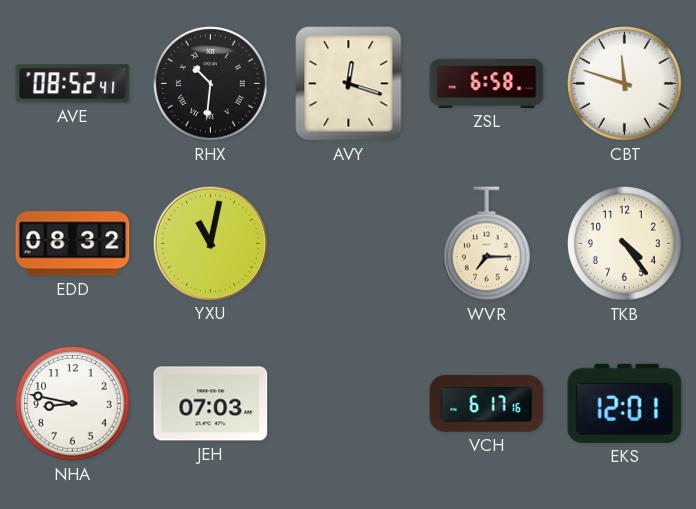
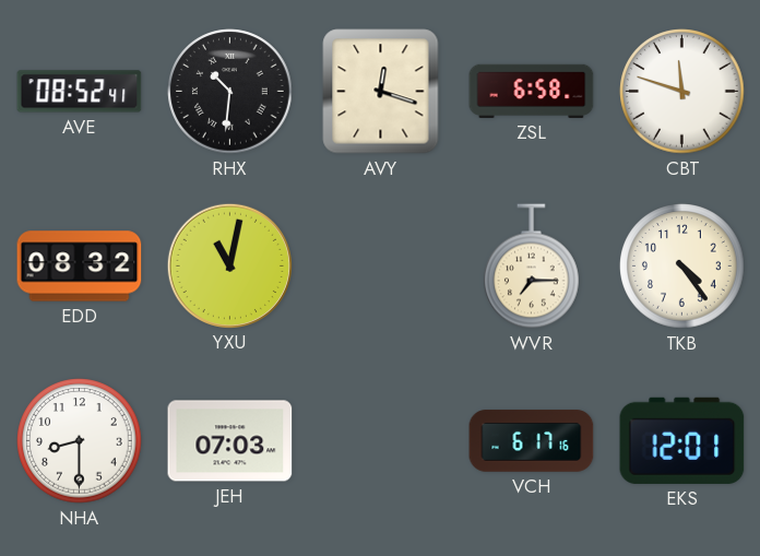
NHA: 8:47 -> 8:30 (80, 441)
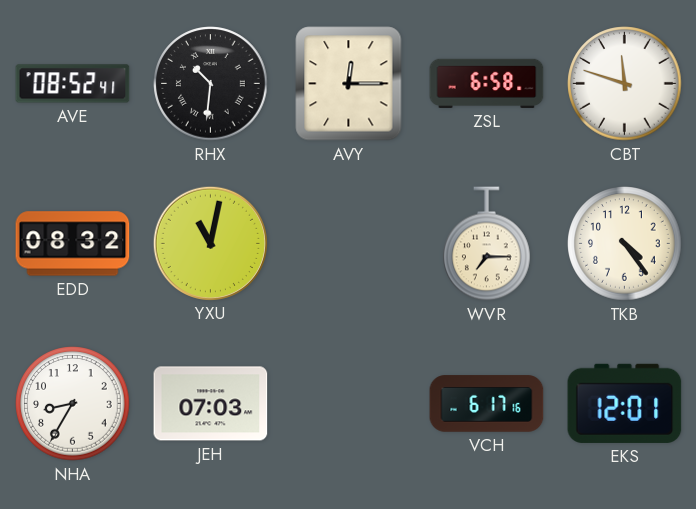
AVY: 12:18 -> 12:15 (349, 84)
NHA: 8:30 -> 8:35 (73, 404)
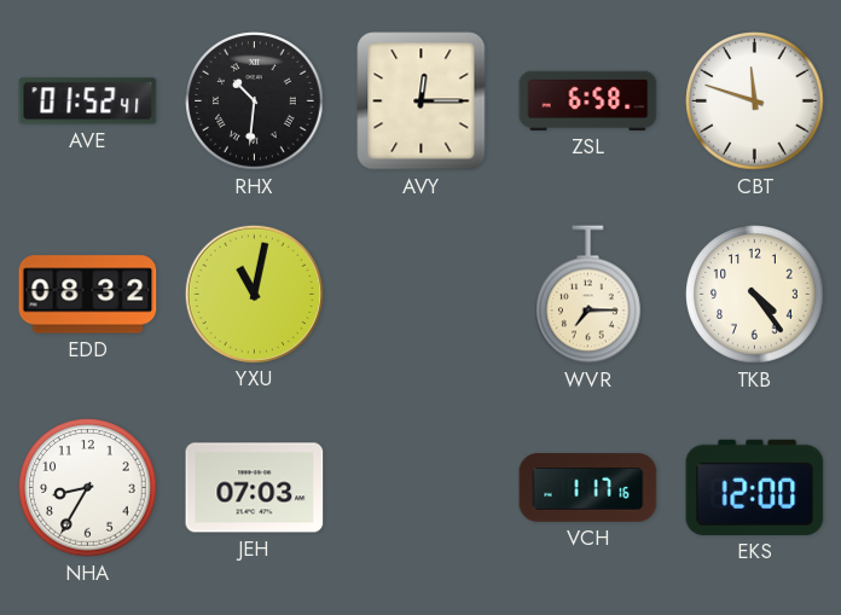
AVE: 08:52 -> 01:52 (88, 101)
VCH: 6:17 -> 1:17 (588, 488)
EKS: 12:01 -> 12:00 (755, 487)
